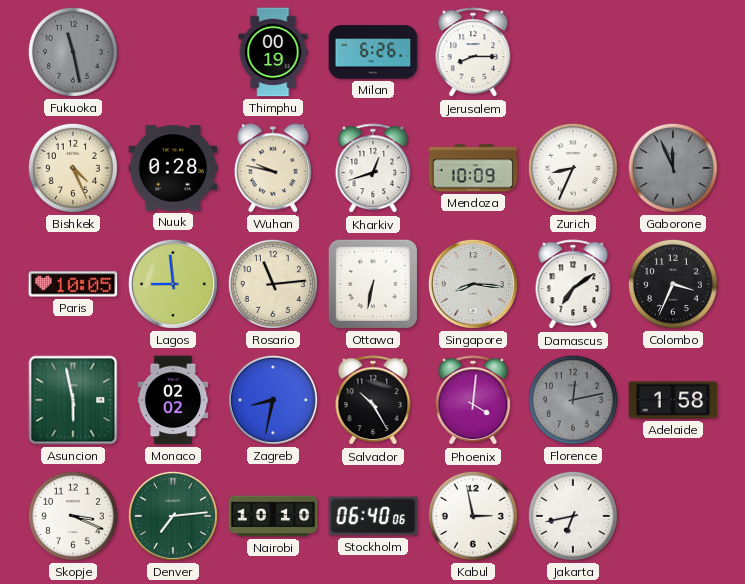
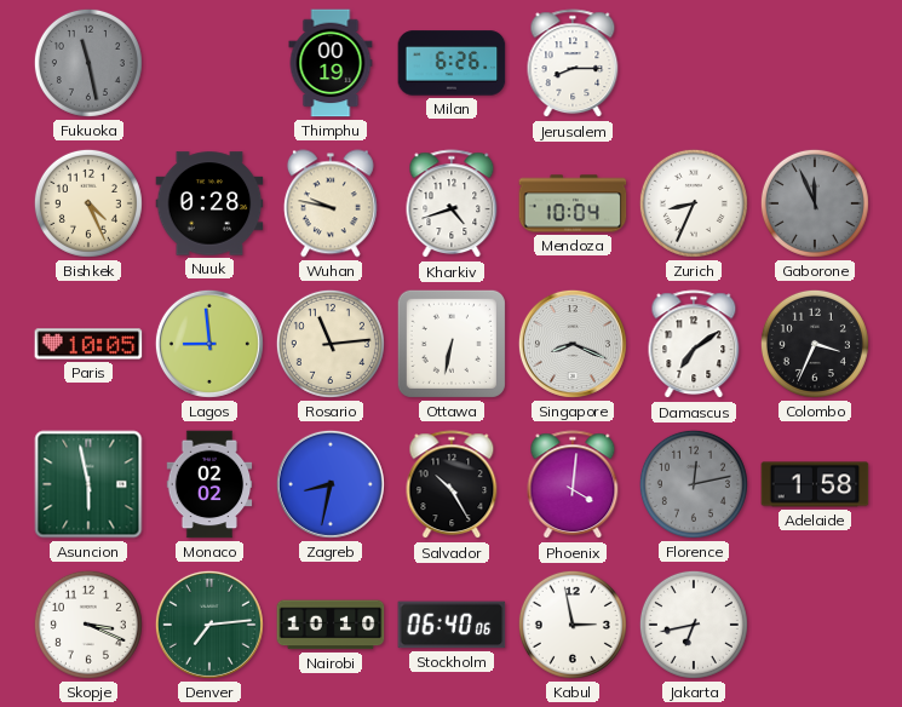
Kharkiv: 12:42 -> 4:42 (452, 205)
Mendoza: 10:09 -> 10:04 (573, 203)
Singapore: 8:16 -> 8:19 (573, 344)
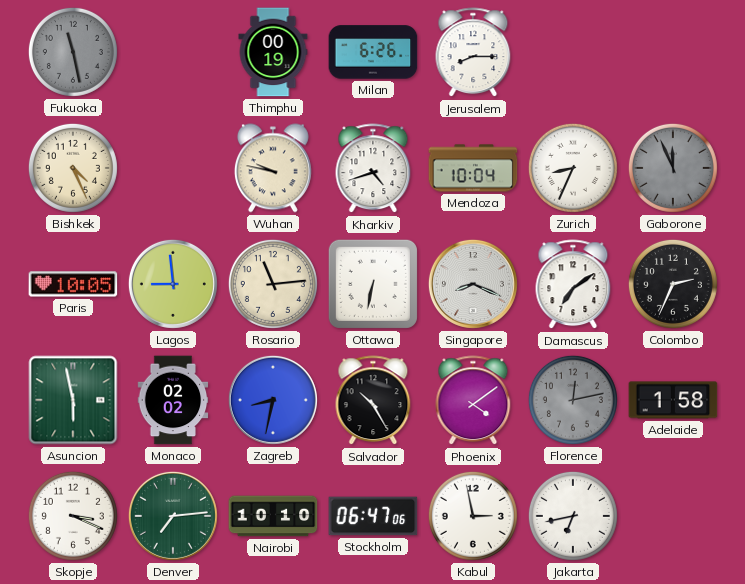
Nuuk: 0:28 -> none (209, 203)
Colombo: 3:34 -> 2:34 (673, 284)
Phoenix: 4:01 -> 4:09 (473, 401)
Stockholm: 06:40 -> 06:47 (373, 516)
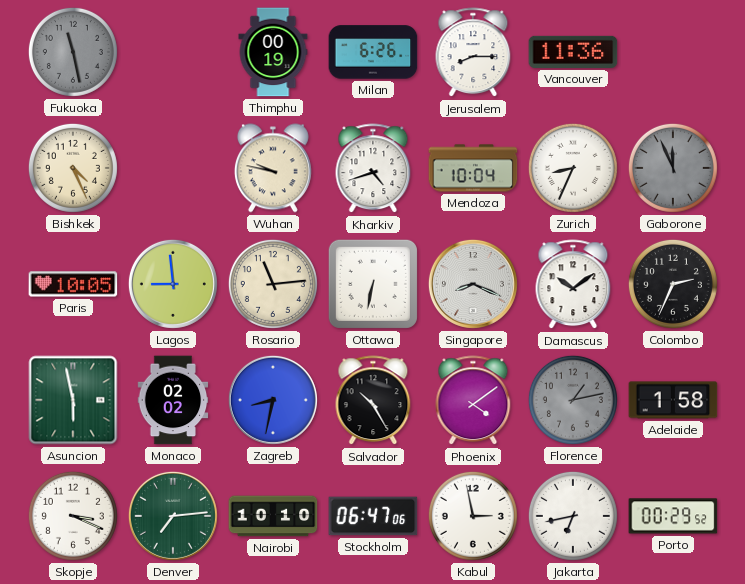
Vancouver: none -> 11:36 (573, 52)
Damascus: 7:09 -> 10:09 (573, 285)
Florence: 12:13 -> 1:13 (573, 400)
Porto: none -> 00:29 (673, 516)
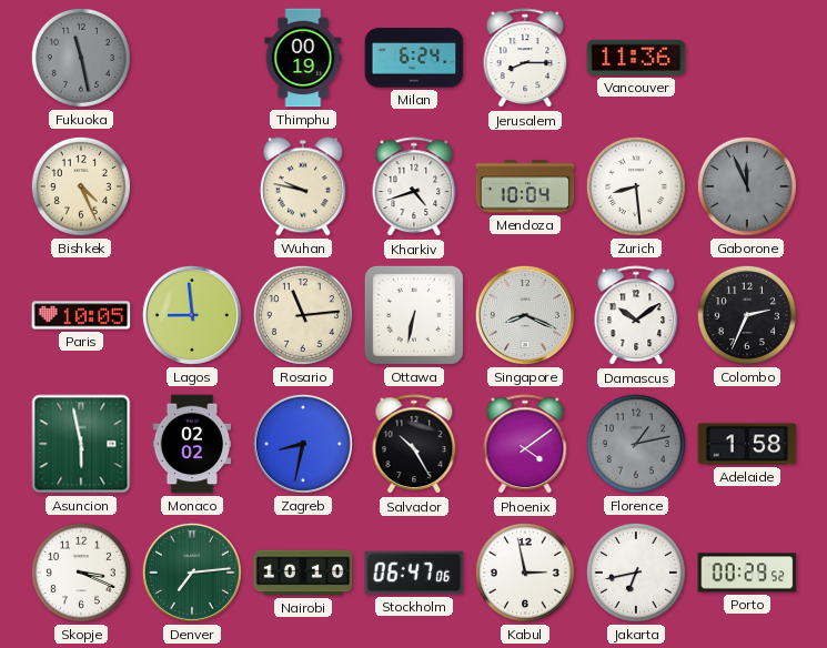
Milan: 6:26 -> 6:24 (414, 58)
Zurich: 8:34 -> 8:29 (636, 186)
